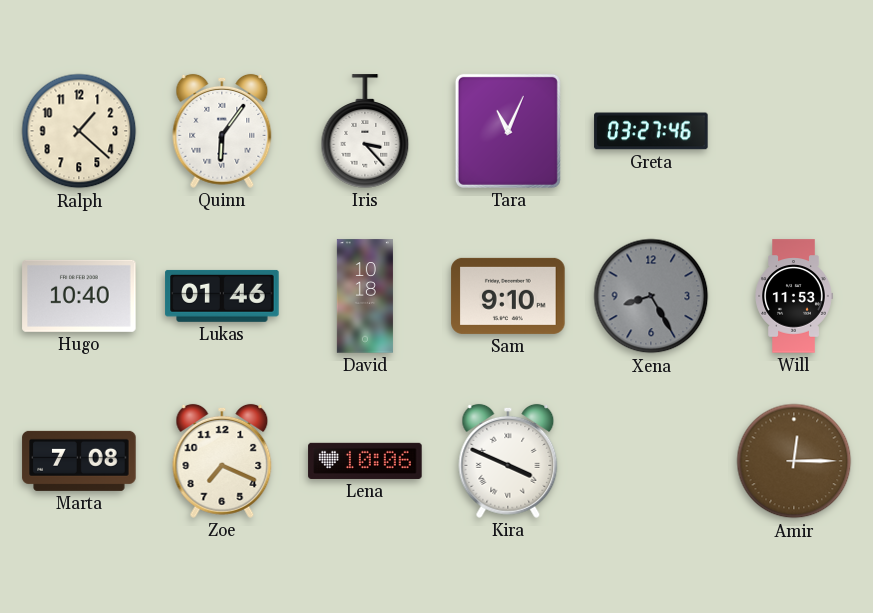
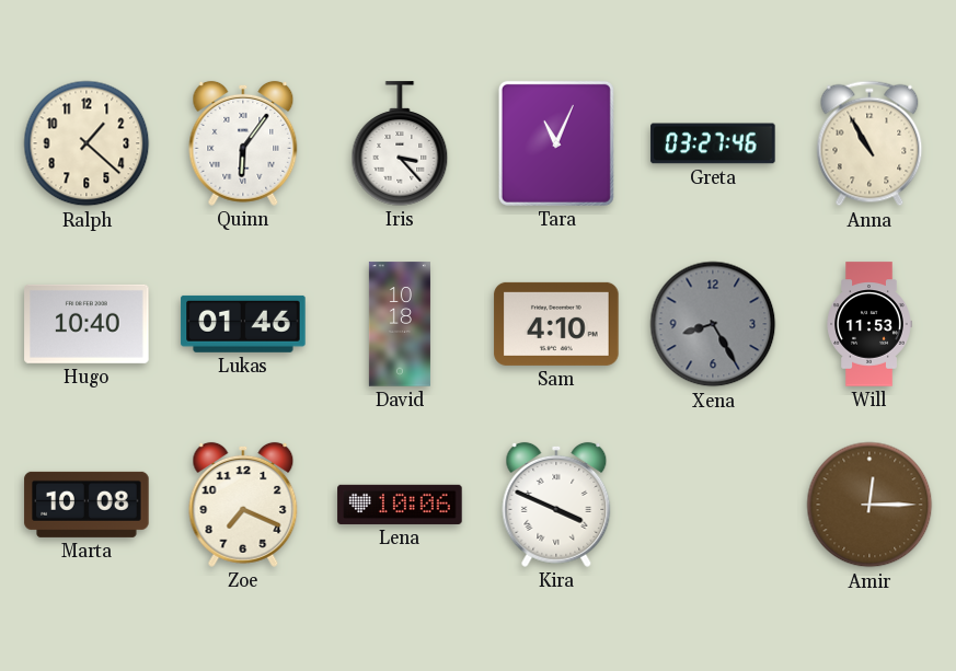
Anna: none -> 10:55 (869, 143)
Sam: 9:10 -> 4:10 (556, 324)
Marta: 7:08 -> 10:08 (87, 505)
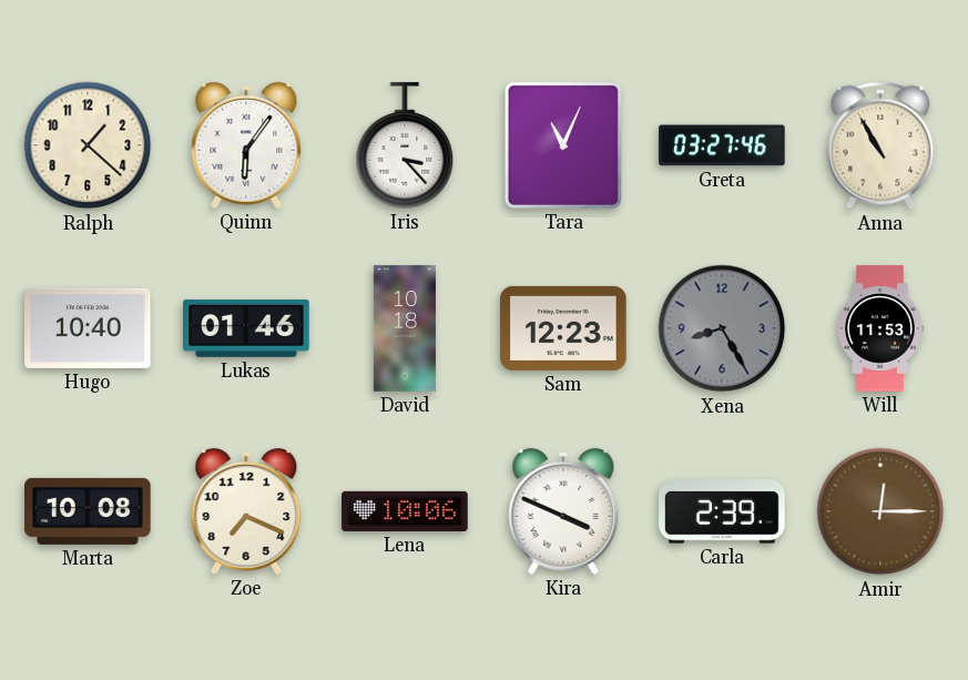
Sam: 4:10 -> 12:23 (563, 328)
Carla: none -> 2:39 (722, 511)
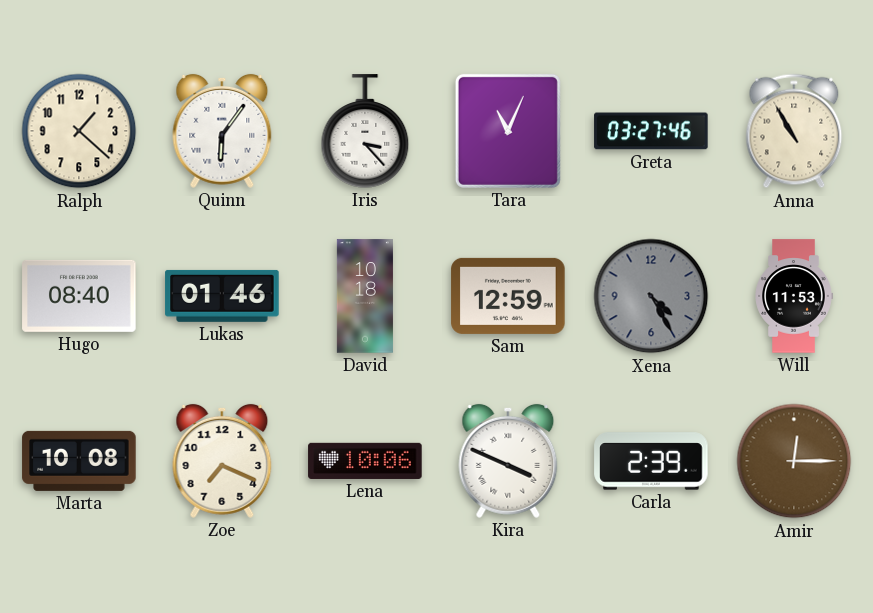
Hugo: 10:40 -> 08:40 (79, 296)
Sam: 12:23 -> 12:59 (508, 296)
Xena: 8:25 -> 4:25 (651, 296)
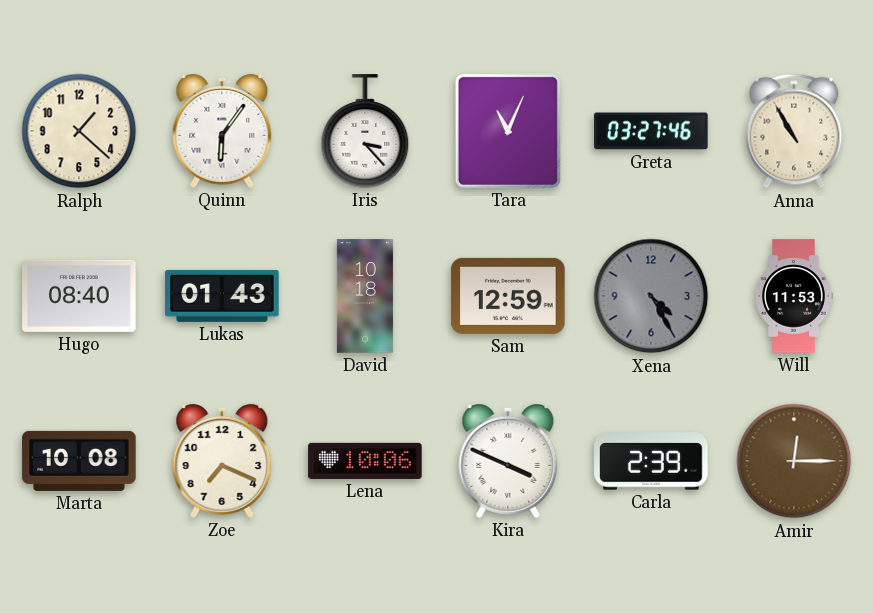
Lukas: 01:46 -> 01:43 (222, 296)
